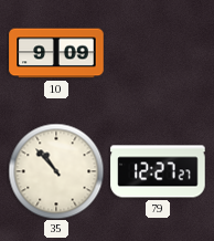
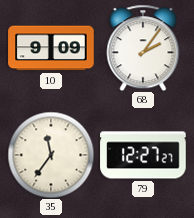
68: none -> 2:06 (143, 48)
35: 10:53 -> 11:36 (51, 155)
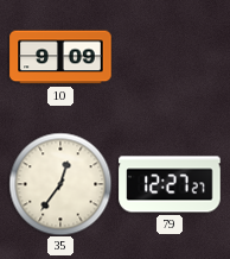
68: 2:06 -> none (143, 48)
35: 11:36 -> 12:36 (60, 184)
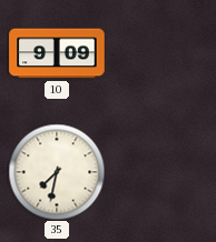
35: 12:36 -> 7:32 (57, 172)
79: 12:27 -> none (170, 184)
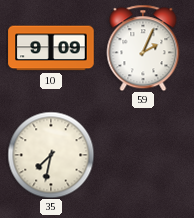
59: none -> 2:04 (143, 48)
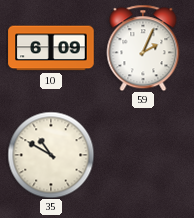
10: 9:09 -> 6:09 (51, 48)
35: 7:32 -> 10:50 (51, 155)
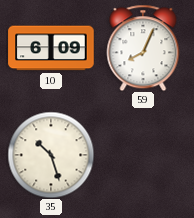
59: 2:04 -> 8:04 (143, 48)
35: 10:50 -> 10:27 (51, 155)
